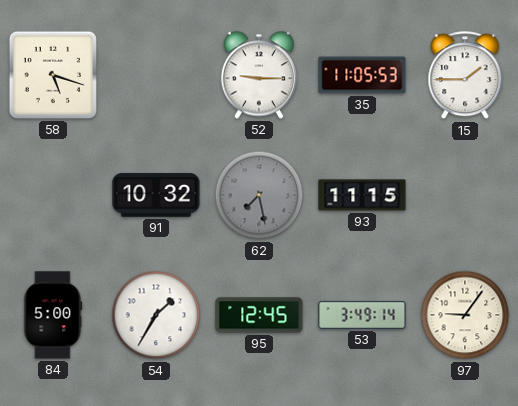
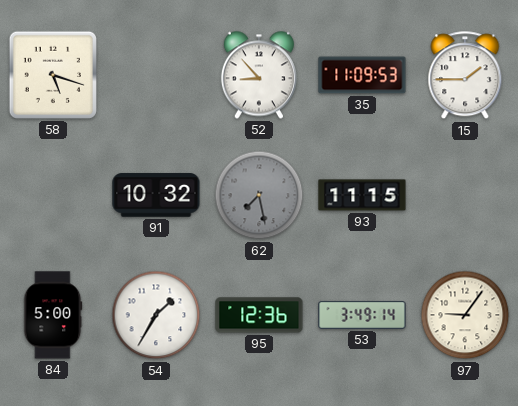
52: 9:15 -> 8:53 (259, 75)
35: 11:05 -> 11:09 (362, 75)
95: 12:45 -> 12:36 (259, 315)
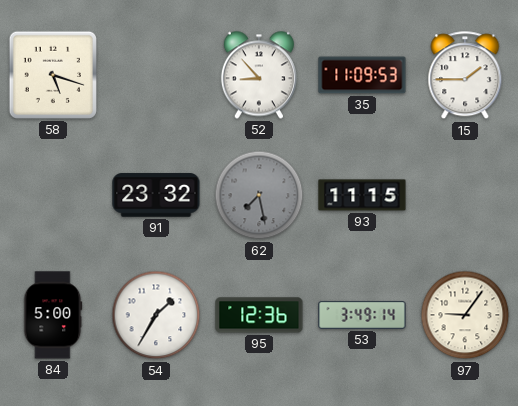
91: 10:32 -> 23:32 (156, 195)
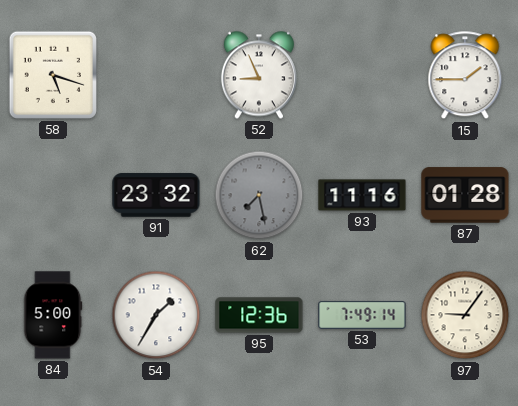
52: 8:53 -> 8:56 (259, 75)
35: 11:09 -> none (362, 75)
93: 11:15 -> 11:16 (362, 195)
87: none -> 01:28 (465, 195)
53: 3:49 -> 7:49 (362, 315)
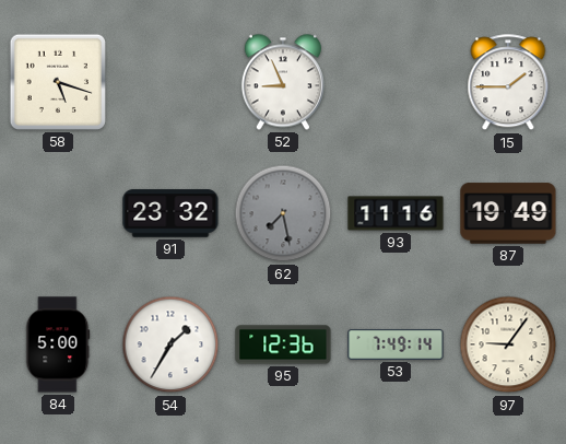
87: 01:28 -> 19:49 (508, 213)
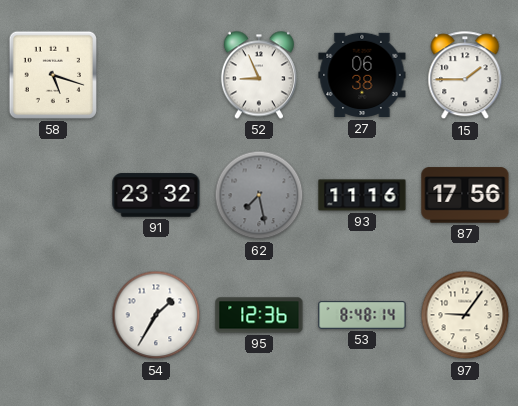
27: none -> 06:38 (362, 75)
87: 19:49 -> 17:56 (465, 195)
84: 5:00 -> none (58, 344)
53: 7:49 -> 8:48 (362, 315)
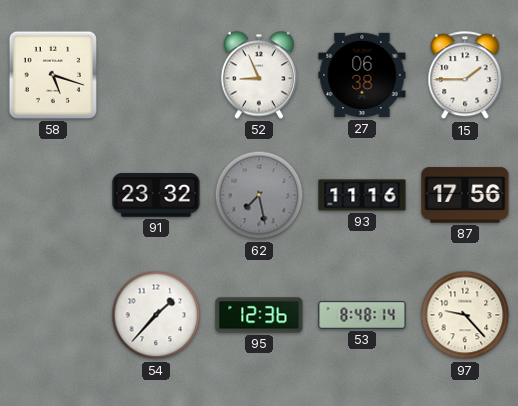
54: 1:35 -> 1:37 (156, 315)
97: 9:06 -> 9:23 (465, 315)
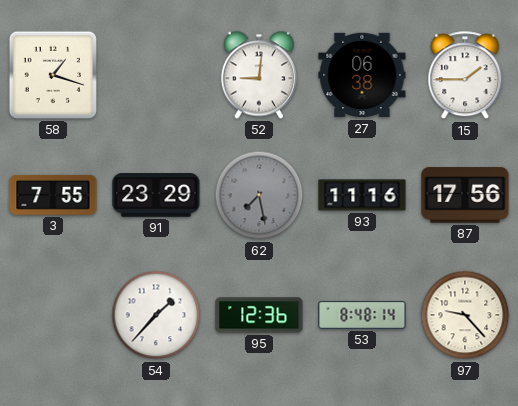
58: 5:18 -> 1:18 (53, 75)
52: 8:56 -> 9:01 (259, 75)
3: none -> 7:55 (53, 195)
91: 23:32 -> 23:29 (156, 195)
